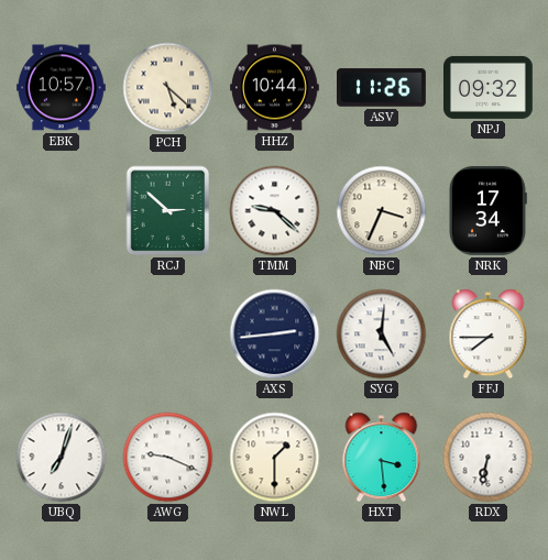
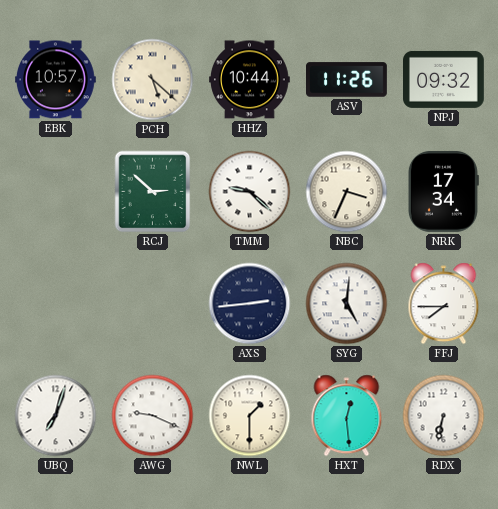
HXT: 3:29 -> 12:29 (347, 416)
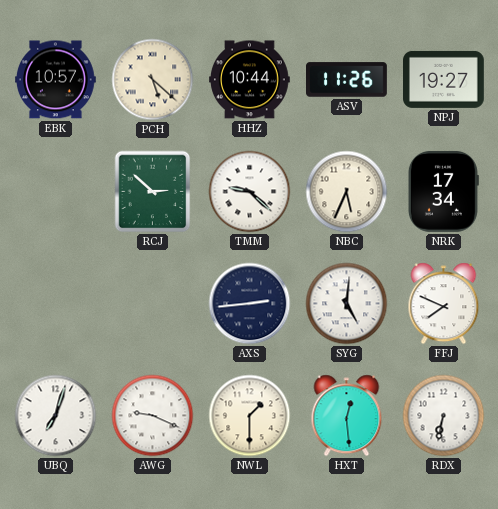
NPJ: 09:32 -> 19:27 (444, 79)
NBC: 3:34 -> 5:34 (347, 192)
FFJ: 7:45 -> 7:49 (444, 304)
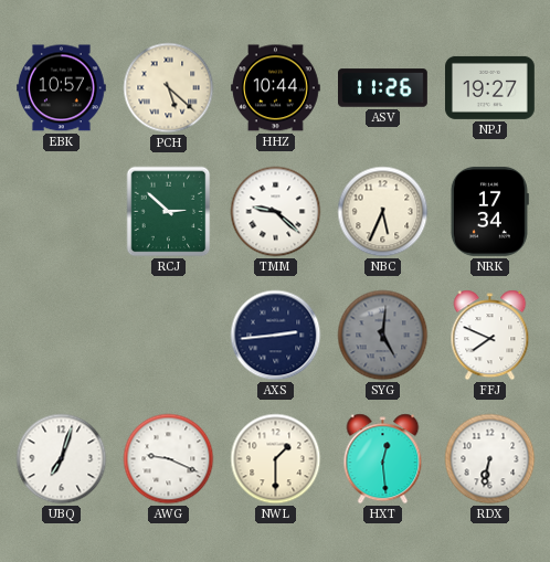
SYG dial: white -> grey (383, 336)
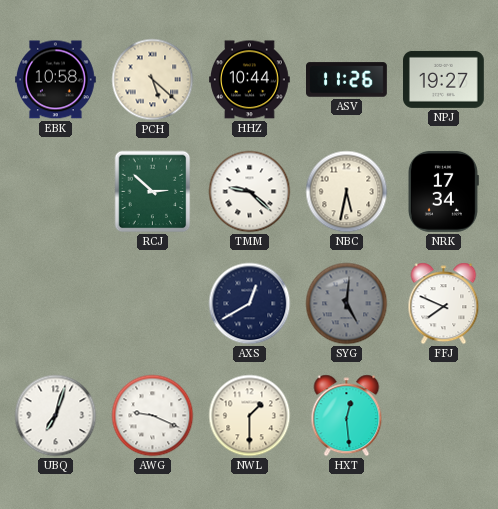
EBK: 10:57 -> 10:58 (56, 80)
NBC: 5:34 -> 5:32 (347, 192)
AXS: 2:44 -> 12:40 (250, 304)
RDX: 6:32 -> none (490, 459)
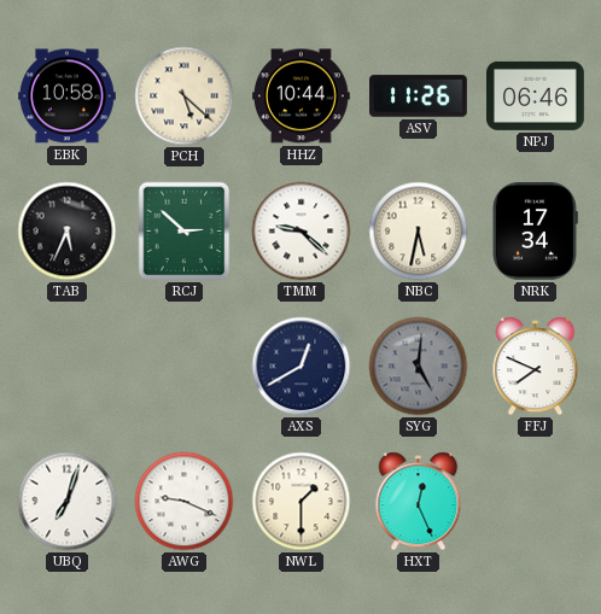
NPJ: 19:27 -> 06:46 (536, 95)
TAB: none -> 5:34 (68, 232)
HXT: 12:29 -> 12:26 (419, 502)
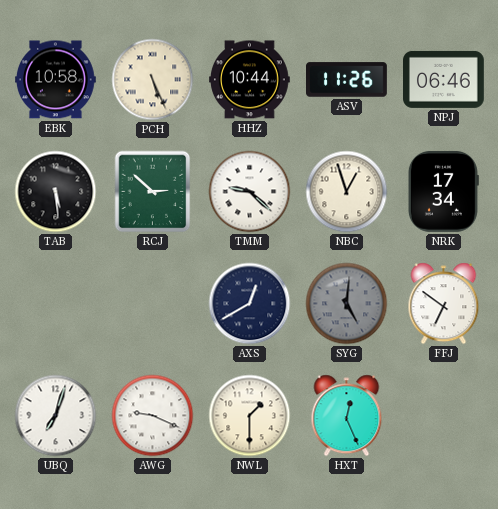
PCH: 5:22 -> 5:26 (153, 80)
TAB: 5:34 -> 5:29 (56, 192)
NBC: 5:32 -> 12:57 (347, 192)
FFJ: 7:49 -> 6:51 (444, 304)
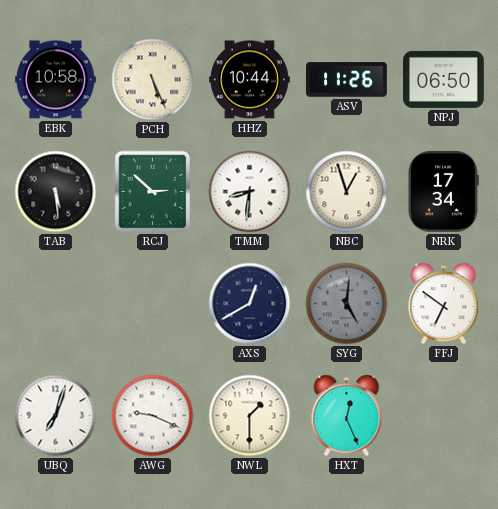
NPJ: 06:46 -> 06:50 (444, 79)
TMM: 9:22 -> 8:31 (250, 192)
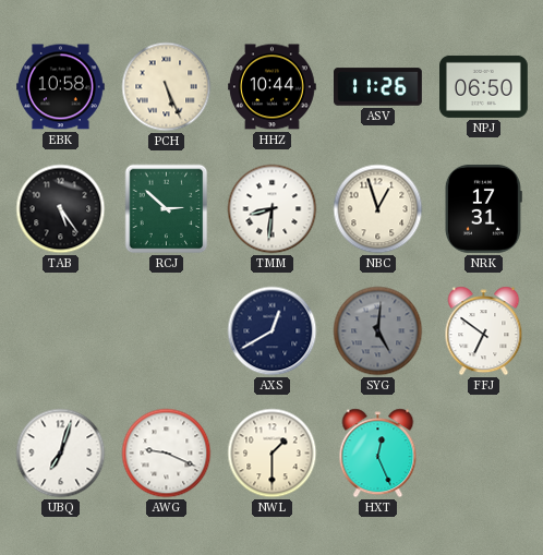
TAB: 5:29 -> 5:24 (61, 209)
NRK: 17:34 -> 17:31 (483, 209)
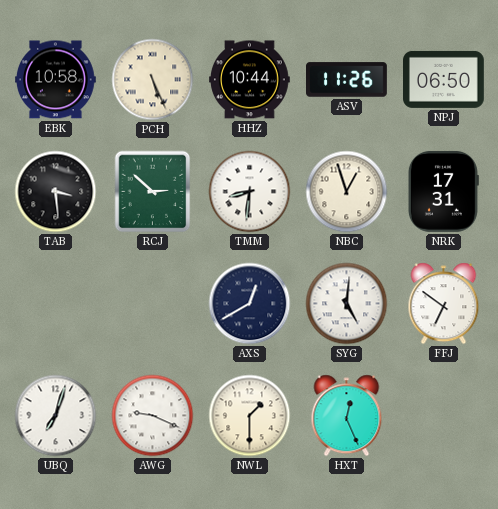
TAB: 5:24 -> 3:29 (56, 192)
SYG dial: grey -> white (347, 304)
